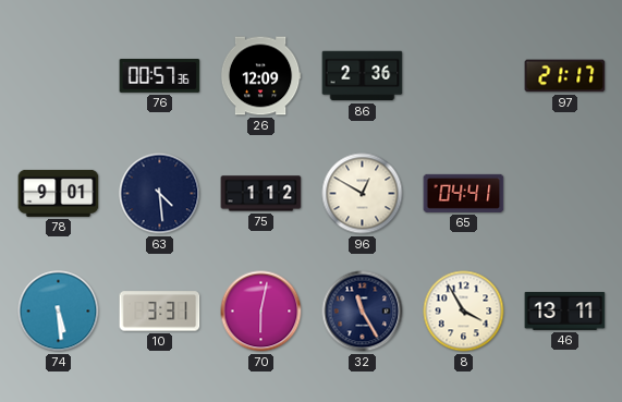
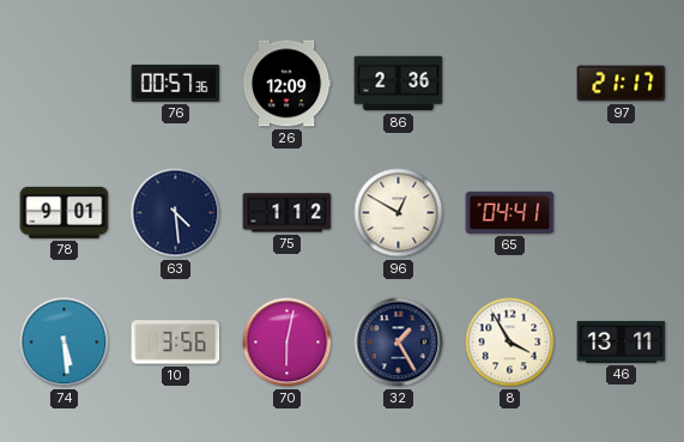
10: 3:31 -> 3:56 (176, 343)
32: 11:25 -> 1:25 (399, 343)
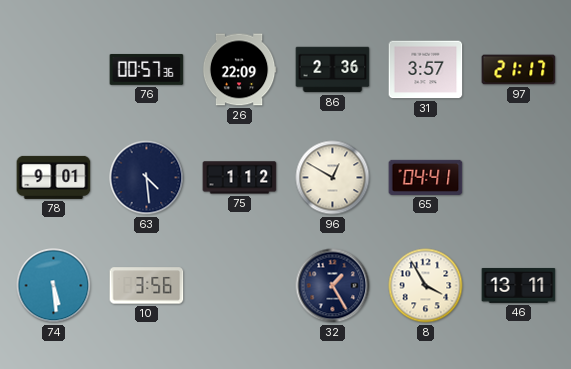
26: 12:09 -> 22:09 (239, 70)
31: none -> 3:57 (426, 70)
70: 6:02 -> none (287, 343)
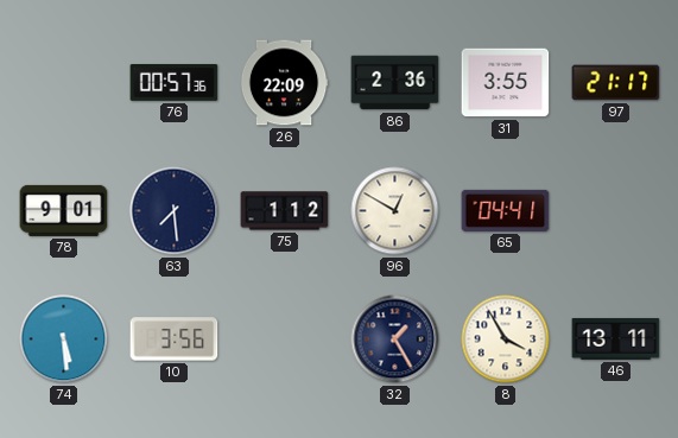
31: 3:57 -> 3:55 (506, 83)
63: 4:29 -> 7:29 (175, 211)
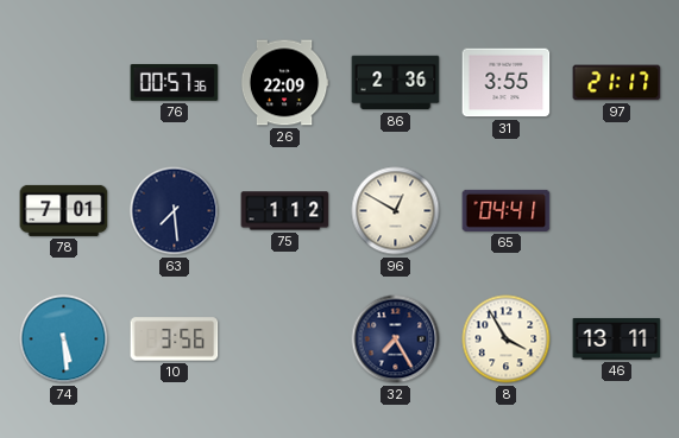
78: 9:01 -> 7:01 (64, 210)
32: 1:25 -> 7:25 (396, 339)
